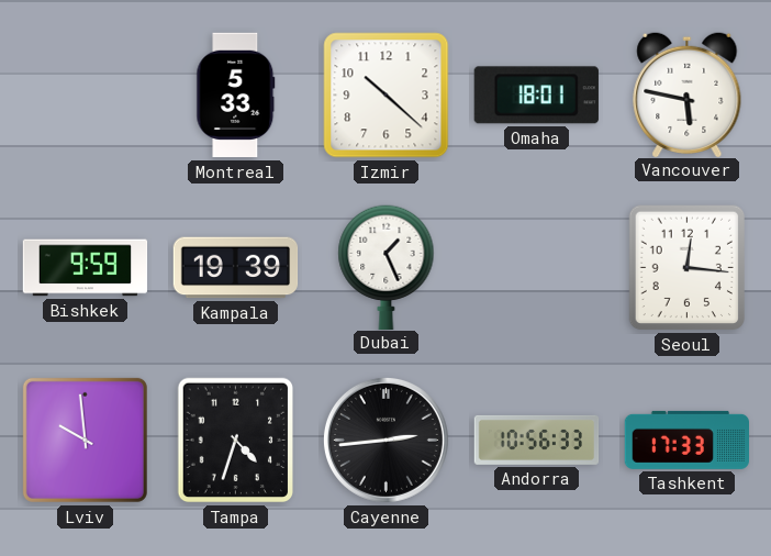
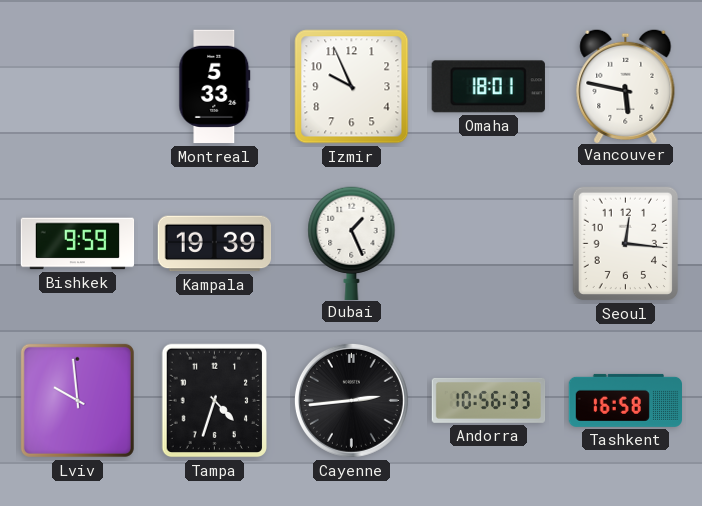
Izmir: 10:22 -> 9:56 (352, 87)
Tashkent: 17:33 -> 16:58 (625, 400)
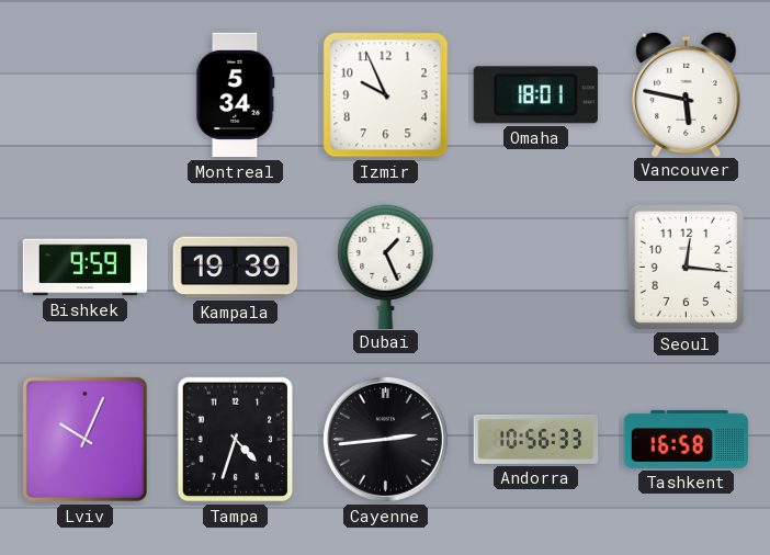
Montreal: 5:33 -> 5:34 (236, 95)
Lviv: 9:59 -> 10:04 (84, 439)
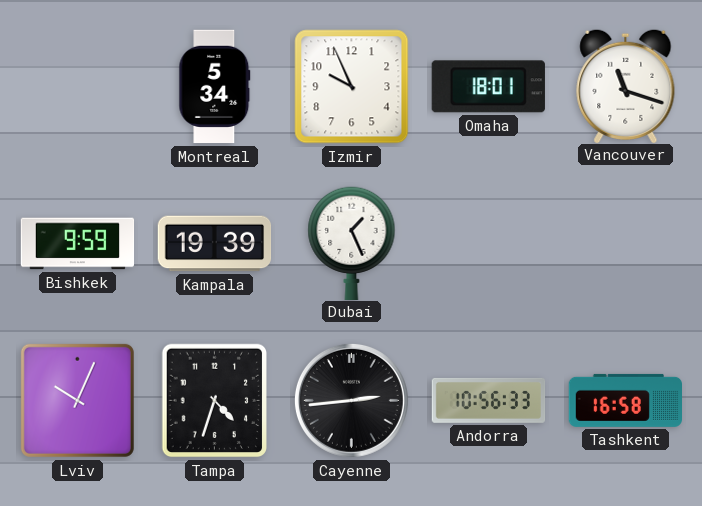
Vancouver: 5:47 -> 11:18 (626, 85)
Seoul: 12:16 -> none (686, 268)
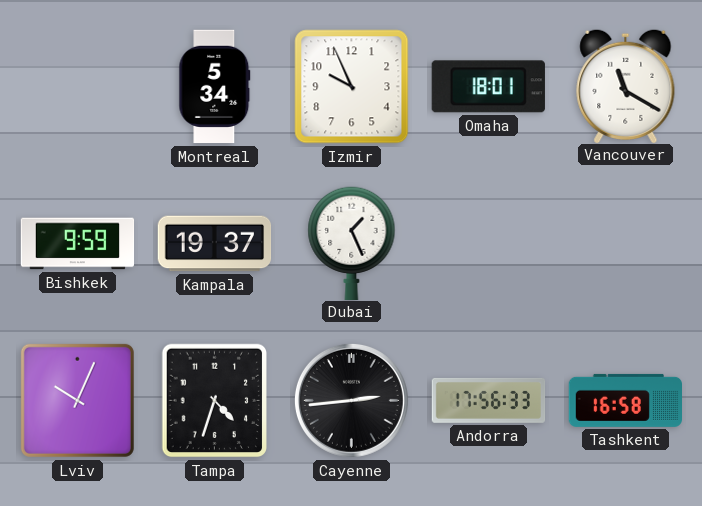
Vancouver: 11:18 -> 11:20 (626, 85)
Kampala: 19:39 -> 19:37 (215, 244)
Andorra: 10:56 -> 17:56 (489, 400)
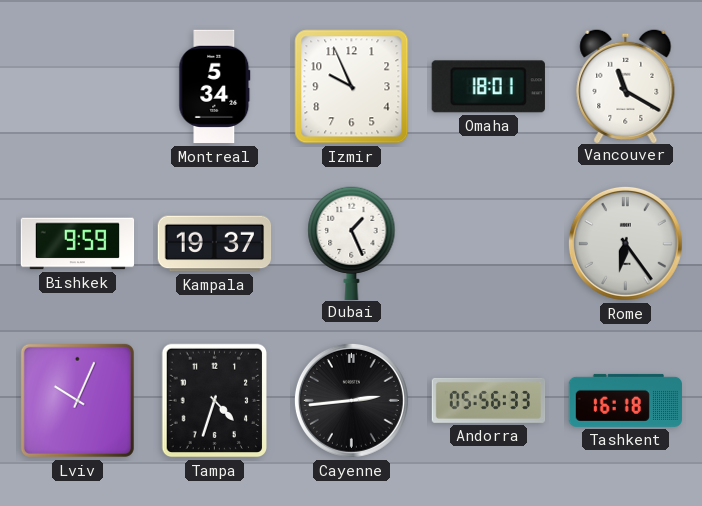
Rome: none -> 6:24 (625, 243)
Andorra: 17:56 -> 05:56 (489, 400)
Tashkent: 16:58 -> 16:18 (625, 400)
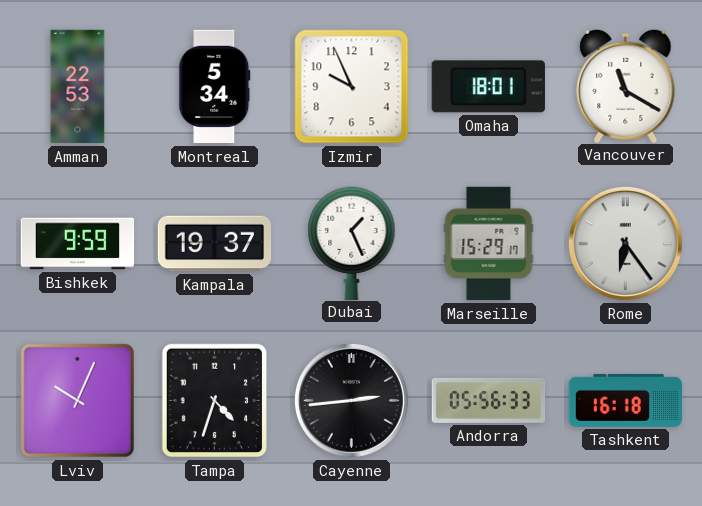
Amman: none -> 22:53 (78, 87)
Marseille: none -> 15:29 (489, 244)
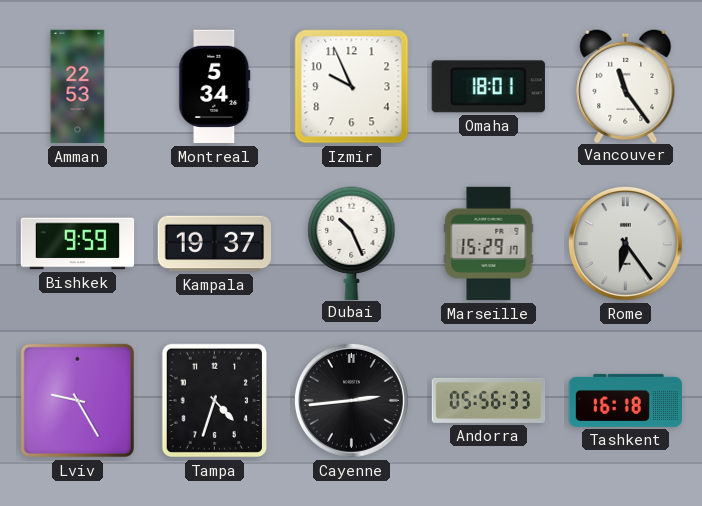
Vancouver: 11:20 -> 11:24 (626, 85)
Dubai: 1:26 -> 10:26 (352, 243)
Lviv: 10:04 -> 9:25 (77, 400)
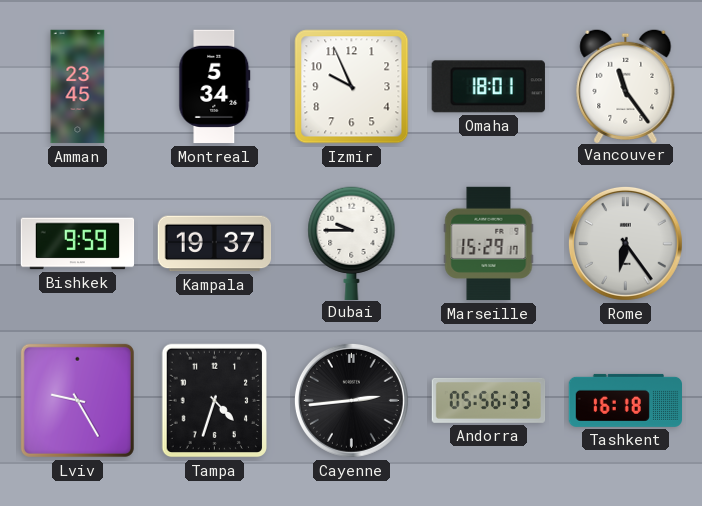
Amman: 22:53 -> 23:45 (78, 87)
Dubai: 10:26 -> 9:45 (352, 243)
